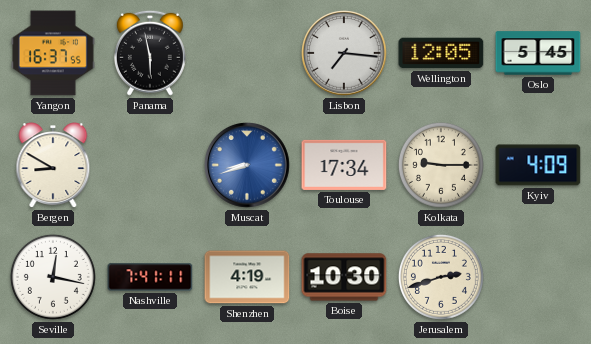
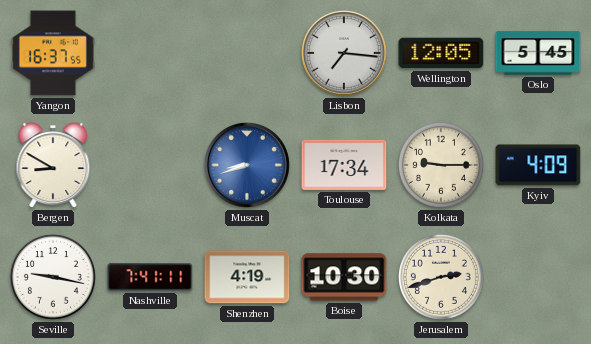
Panama: 5:58 -> none (150, 53)
Seville: 12:17 -> 9:17 (53, 277)
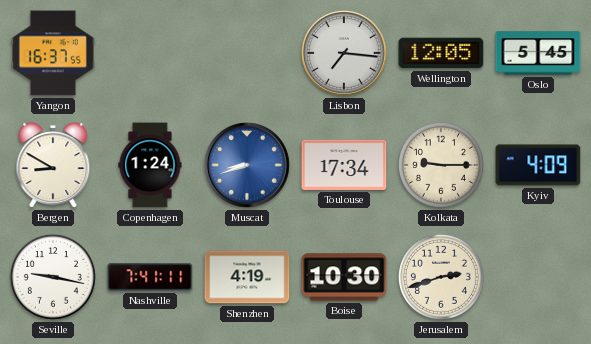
Copenhagen: none -> 1:24 (150, 165)
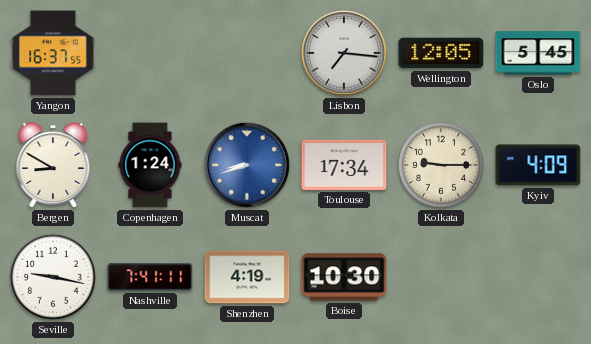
Jerusalem: 2:42 -> none (441, 277)
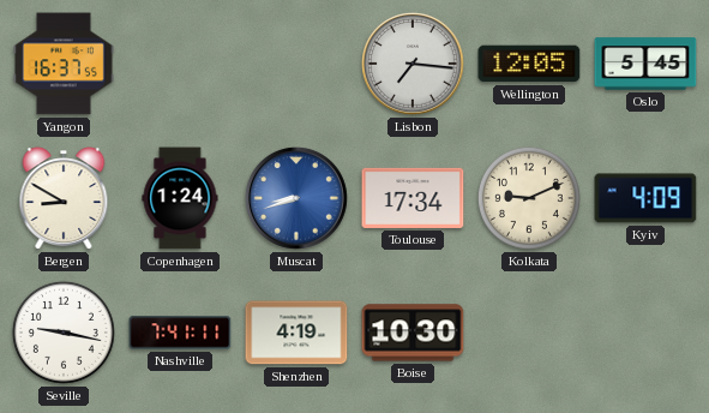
Kolkata: 9:15 -> 9:11 (529, 198)
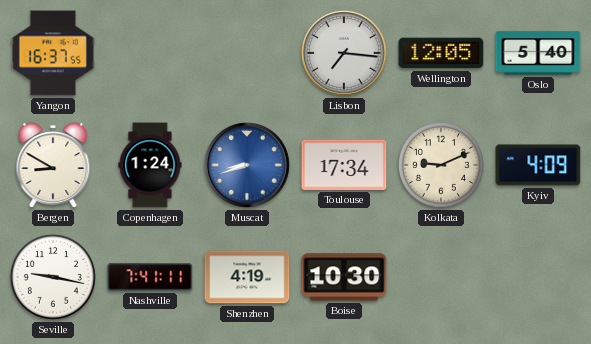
Oslo: 5:45 -> 5:40 (538, 53)
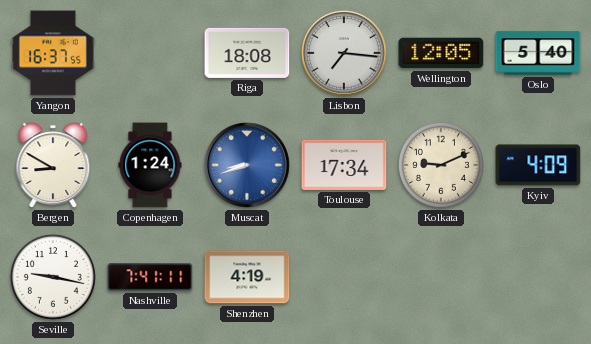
Riga: none -> 18:08 (247, 53)
Boise: 10:30 -> none (344, 277)
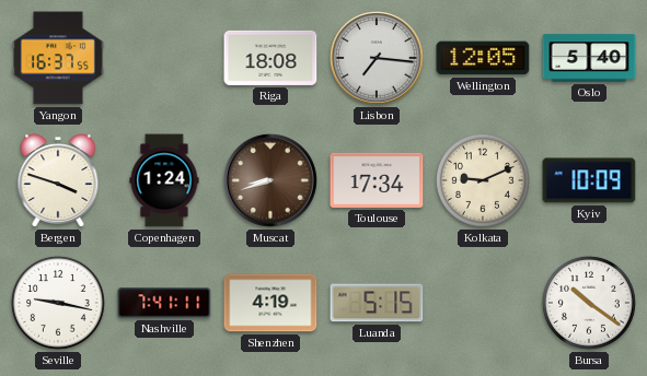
Bergen: 8:50 -> 3:48 (58, 180)
Muscat dial: blue -> brown (271, 181)
Kyiv: 4:09 -> 10:09 (589, 180)
Luanda: none -> 5:15 (377, 303)
Bursa: none -> 10:21 (589, 303)
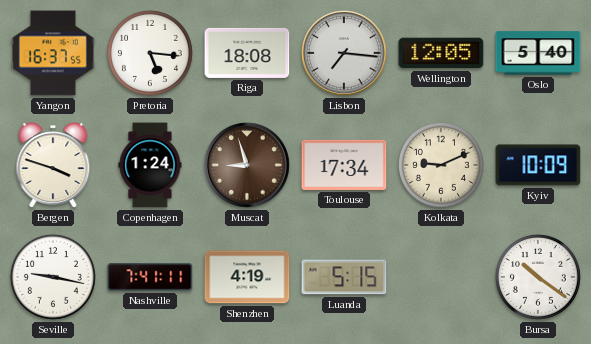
Pretoria: none -> 5:16 (150, 53)
Muscat: 8:42 -> 8:57 (248, 166)
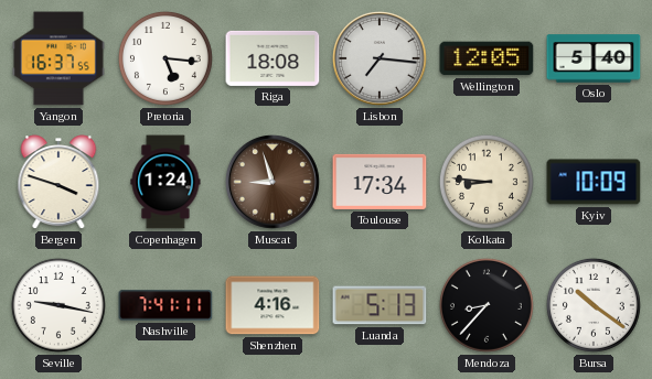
Kolkata: 9:11 -> 8:46 (487, 182)
Shenzhen: 4:19 -> 4:16 (272, 305)
Luanda: 5:15 -> 5:13 (380, 305)
Mendoza: none -> 8:37 (487, 305)
